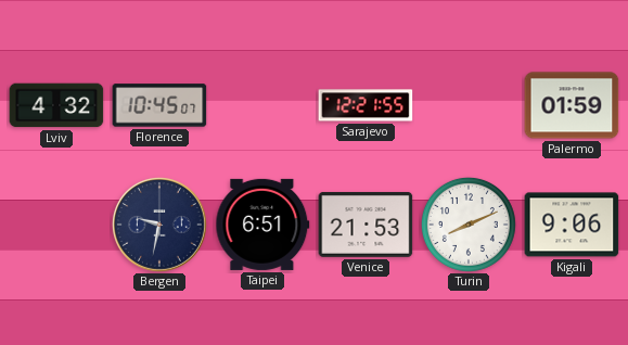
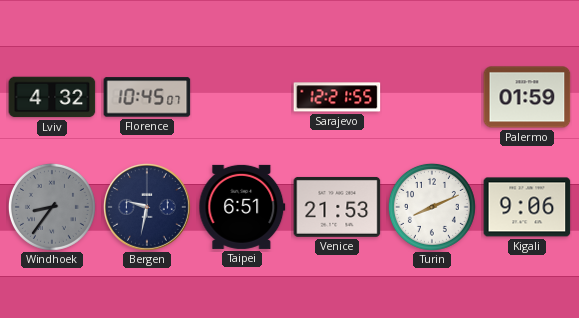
Windhoek: none -> 8:36 (52, 207)
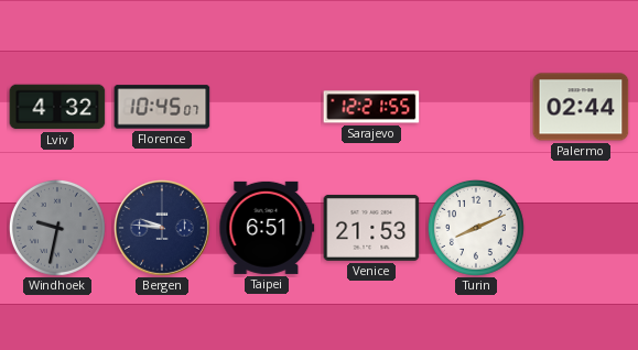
Palermo: 01:59 -> 02:44 (581, 107)
Windhoek: 8:36 -> 9:32 (57, 228)
Bergen: 9:32 -> 9:46 (162, 228)
Kigali: 9:06 -> none (527, 207)
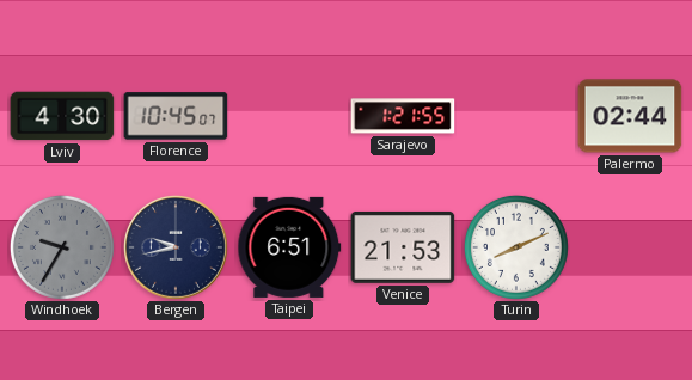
Lviv: 4:32 -> 4:30 (62, 116)
Sarajevo: 12:21 -> 1:21 (403, 116)
Windhoek: 9:32 -> 9:35 (62, 247)
Bergen: 9:46 -> 9:43 (176, 247)
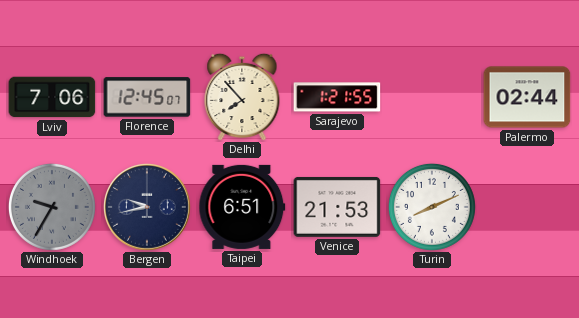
Lviv: 4:30 -> 7:06 (52, 97)
Florence: 10:45 -> 12:45 (147, 97)
Delhi: none -> 7:53 (242, 97)
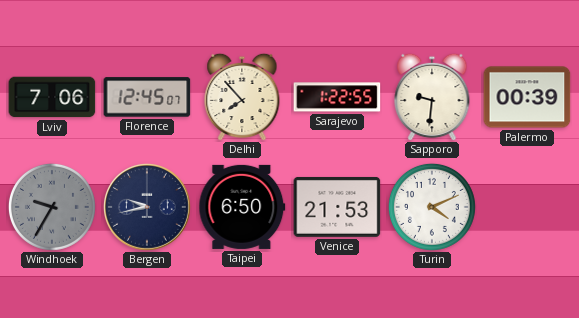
Sarajevo: 1:21 -> 1:22 (337, 97)
Sapporo: none -> 9:31 (432, 97)
Palermo: 02:44 -> 00:39 (527, 97)
Taipei: 6:51 -> 6:50 (242, 207)
Turin: 8:11 -> 4:11 (432, 207)
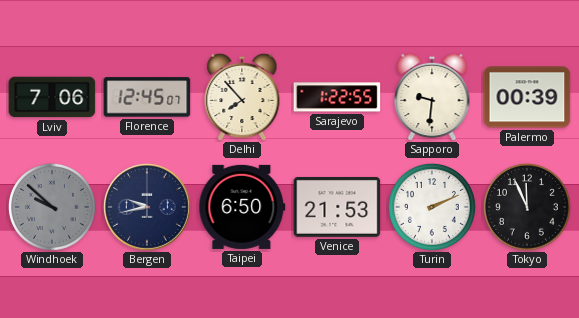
Windhoek: 9:35 -> 9:52 (52, 207)
Turin: 4:11 -> 2:11 (432, 207)
Tokyo: none -> 11:56 (527, 207)
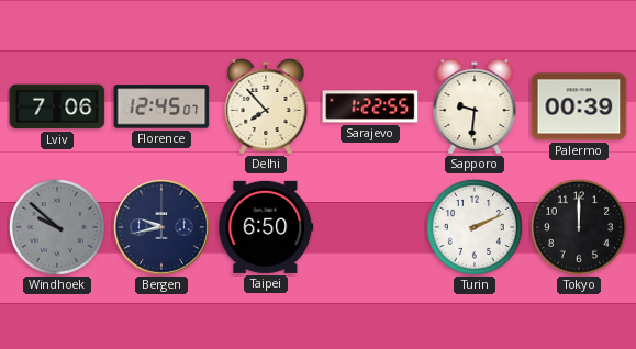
Venice: 21:53 -> none (337, 207)
Tokyo: 11:56 -> 12:00 (579, 227)
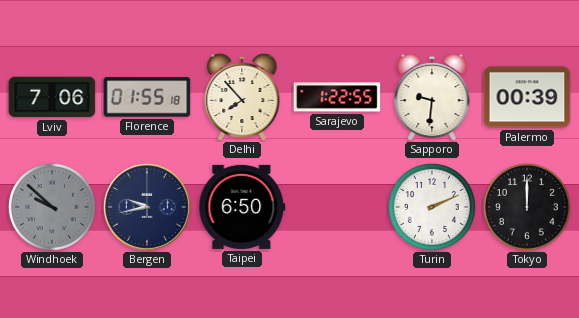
Florence: 12:45 -> 01:55 (147, 97)
